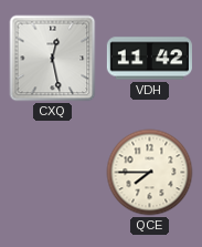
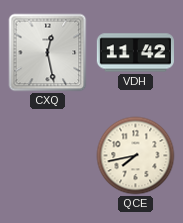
QCE: 7:45 -> 7:43 (136, 156)
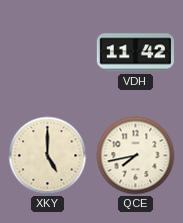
CXQ: 12:28 -> none (48, 53)
XKY: none -> 5:00 (48, 156)
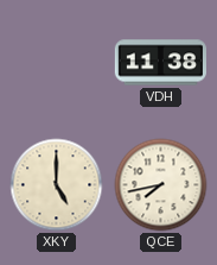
VDH: 11:42 -> 11:38 (160, 63)
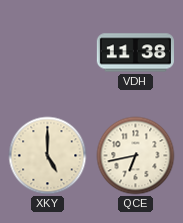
QCE: 7:43 -> 6:43 (136, 156)
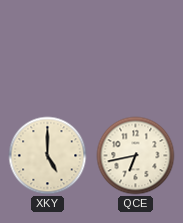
VDH: 11:38 -> none (135, 53)
